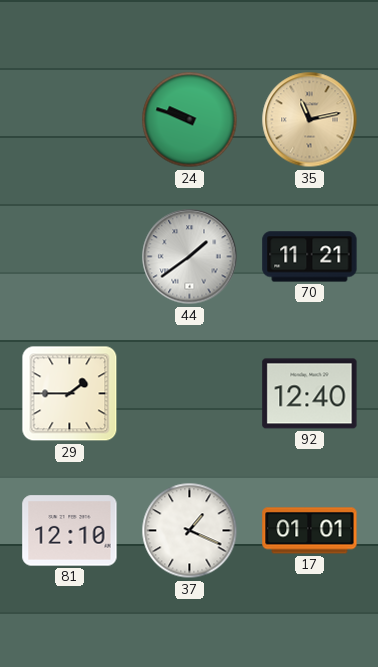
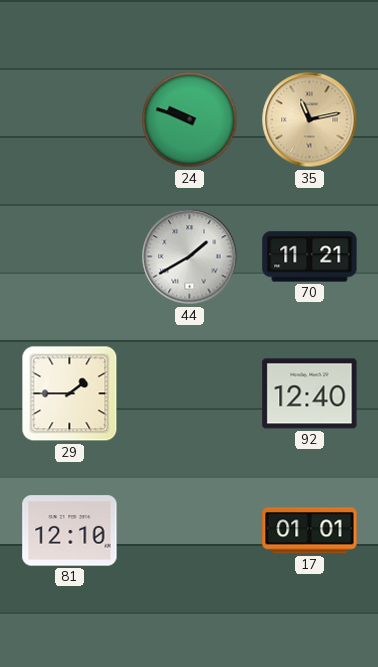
44: 1:39 -> 1:40 (190, 257)
37: 1:19 -> none (190, 531)
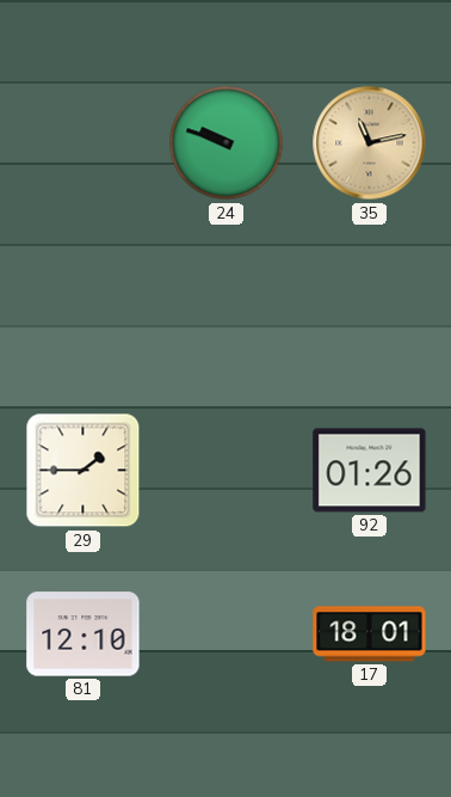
44: 1:40 -> none (190, 257)
70: 11:21 -> none (310, 257)
92: 12:40 -> 01:26 (370, 471)
17: 01:01 -> 18:01 (370, 634)
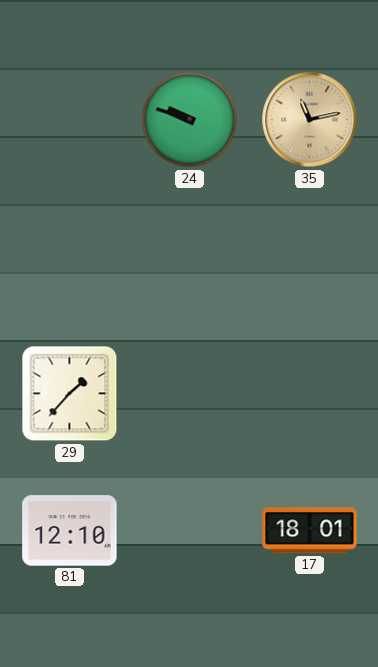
29: 1:45 -> 1:37 (70, 394)
92: 01:26 -> none (370, 471)
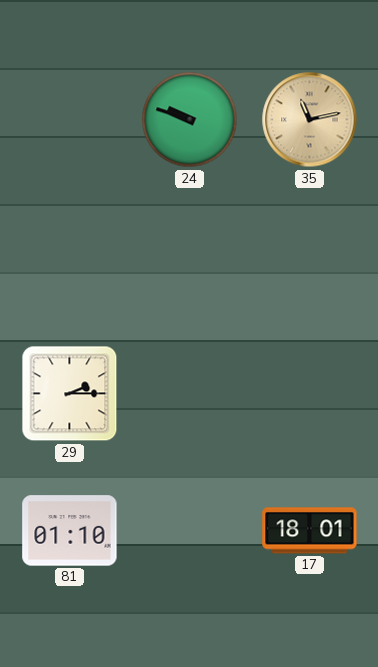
29: 1:37 -> 2:15 (70, 394)
81: 12:10 -> 01:10 (70, 531)
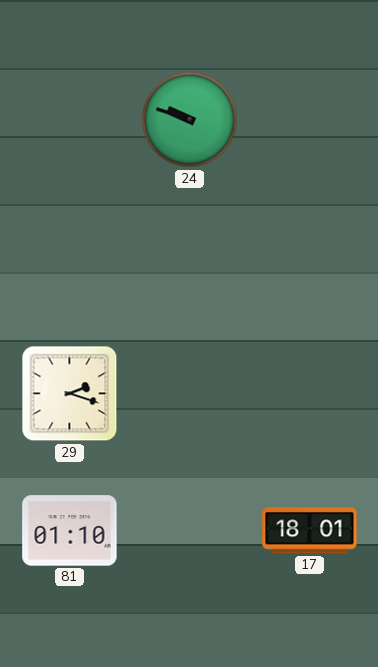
35: 11:13 -> none (310, 120)
29: 2:15 -> 2:18 (70, 394)
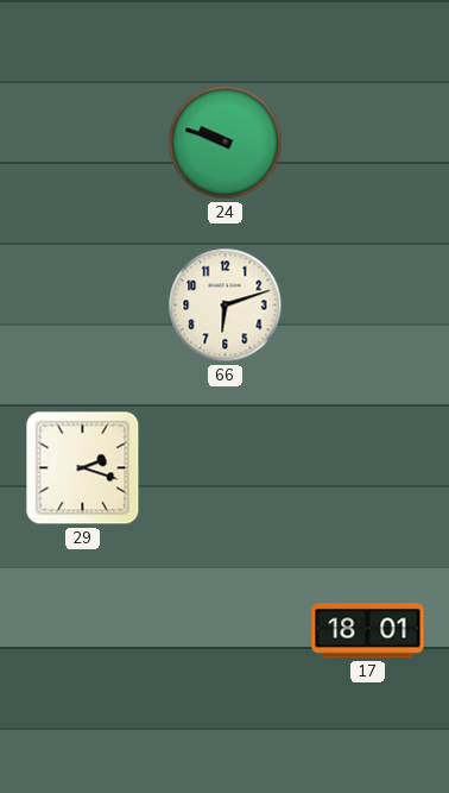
66: none -> 6:12 (226, 306)
81: 01:10 -> none (70, 531)
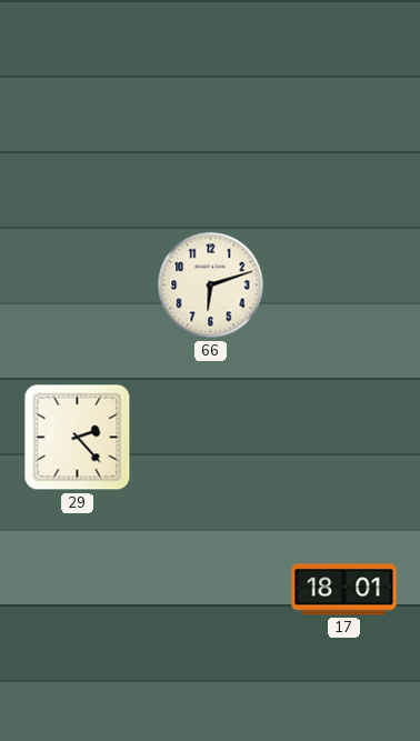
24: 9:48 -> none (226, 143)
29: 2:18 -> 2:23 (78, 438)
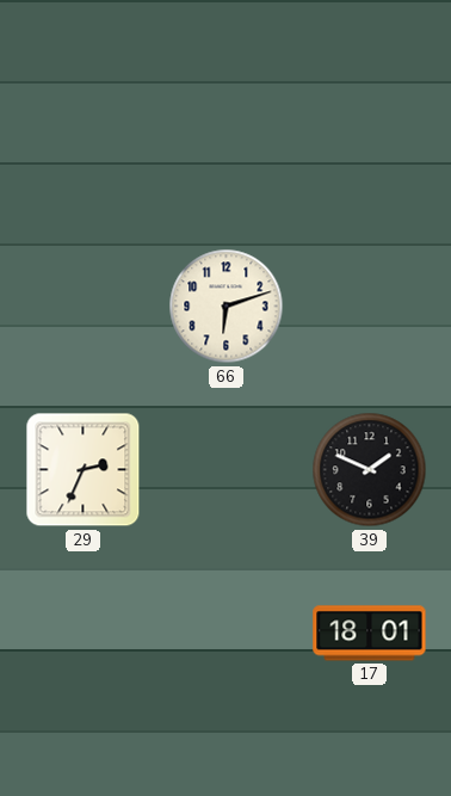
29: 2:23 -> 2:34 (84, 470)
39: none -> 1:49 (370, 470)
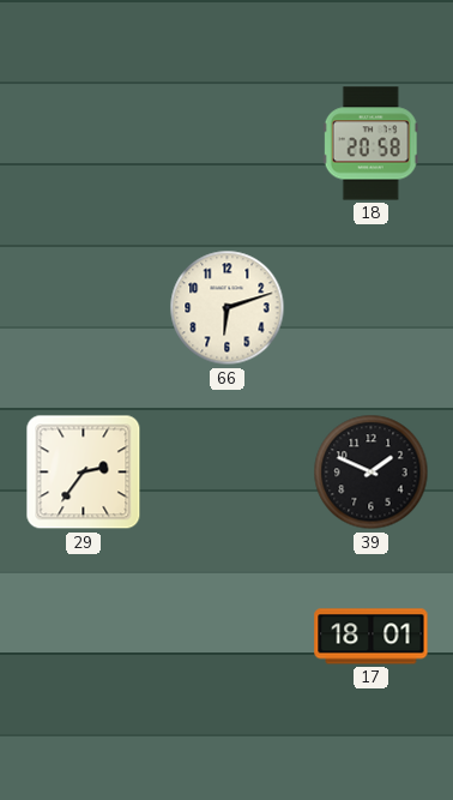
18: none -> 20:58 (370, 144)
29: 2:34 -> 2:36 (84, 473)
